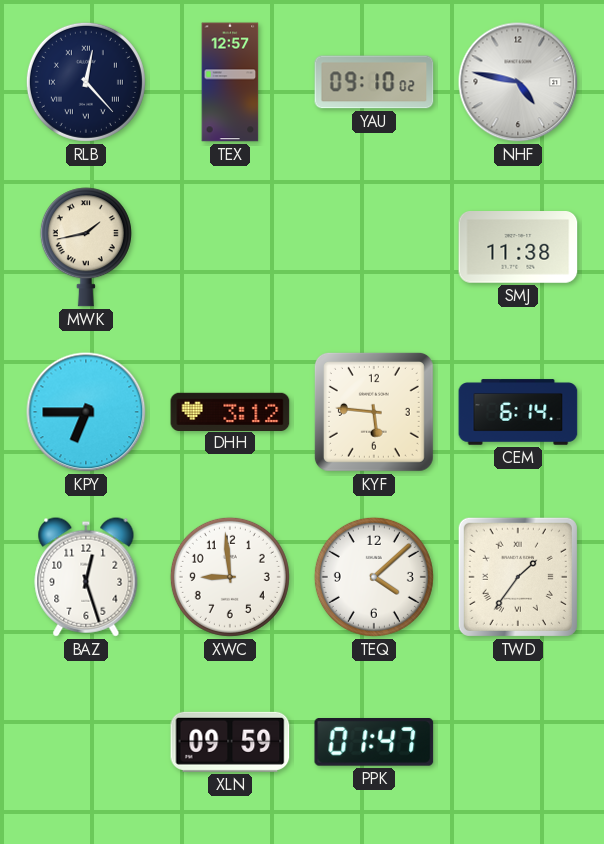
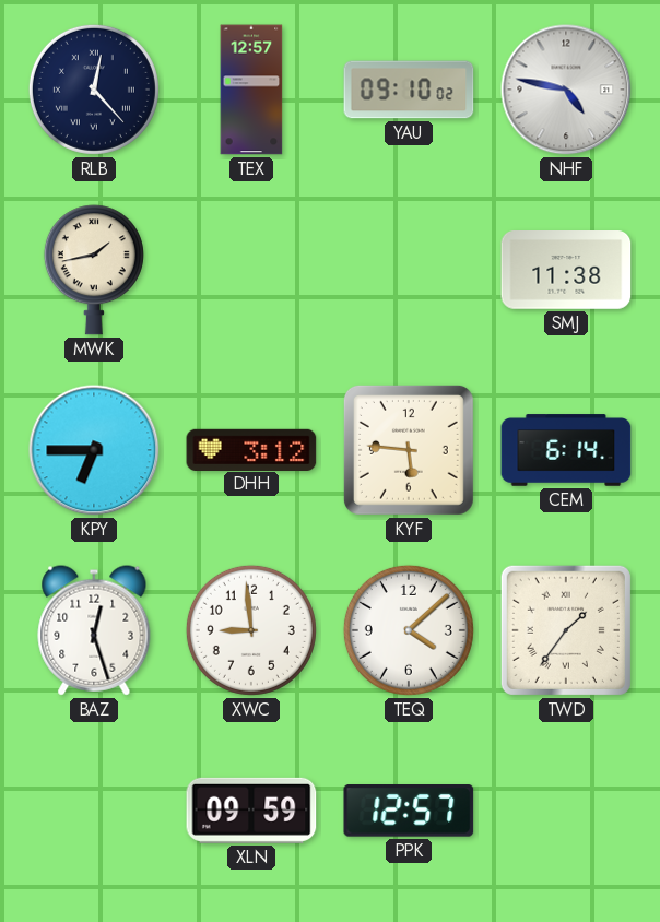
PPK: 01:47 -> 12:57 (409, 812)
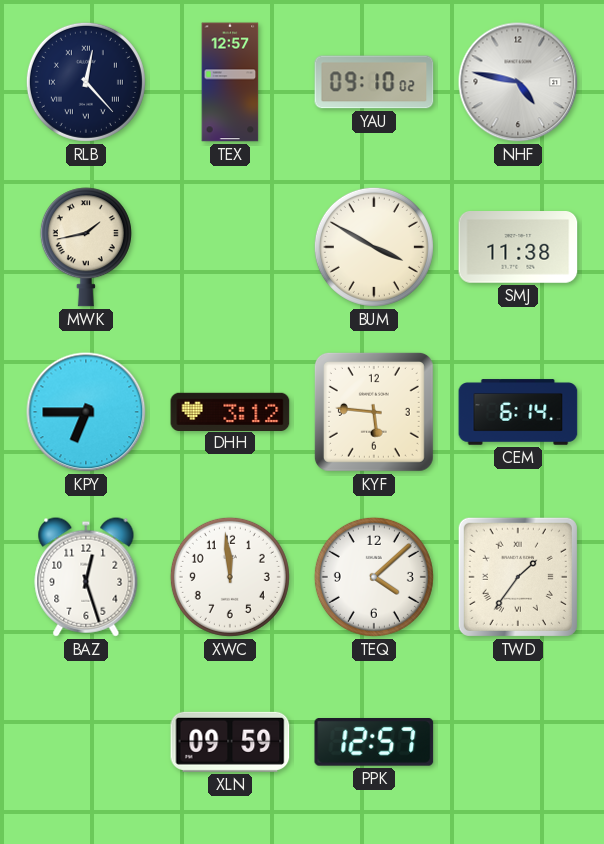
BUM: none -> 3:50 (374, 247)
XWC: 8:59 -> 11:59 (230, 577)
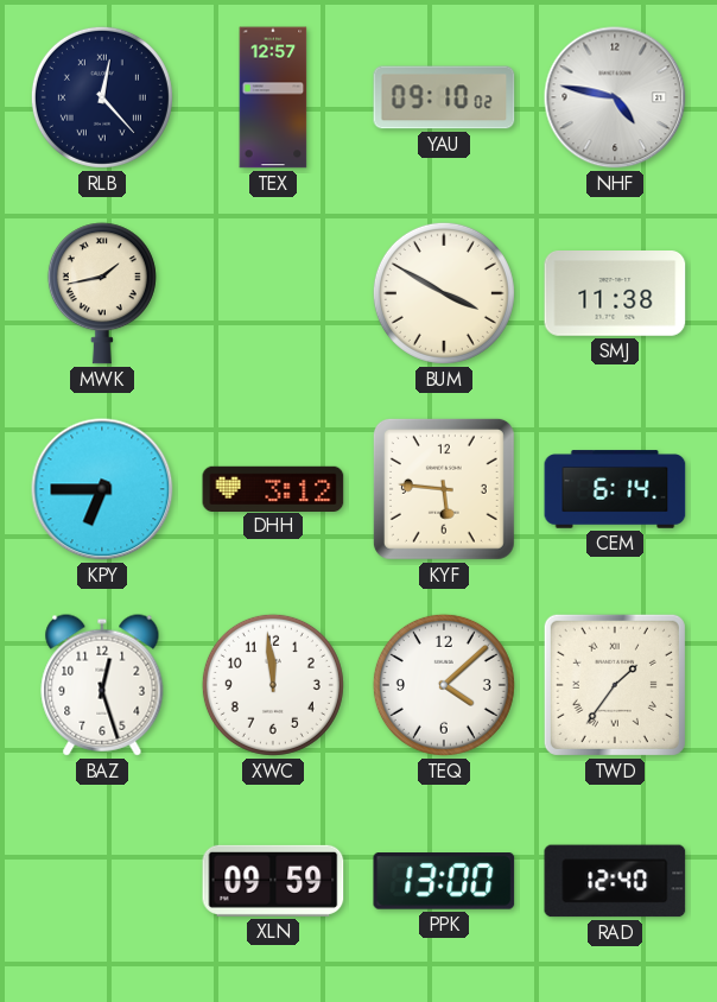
PPK: 12:57 -> 13:00 (444, 882)
RAD: none -> 12:40 (615, 881)
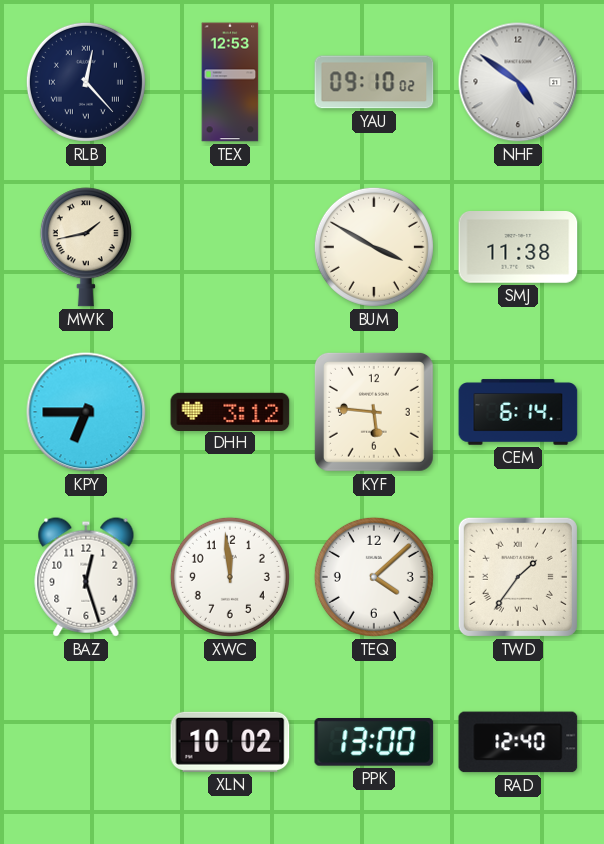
TEX: 12:57 -> 12:53 (230, 82)
NHF: 4:47 -> 4:51 (518, 82)
XLN: 09:59 -> 10:02 (230, 742)
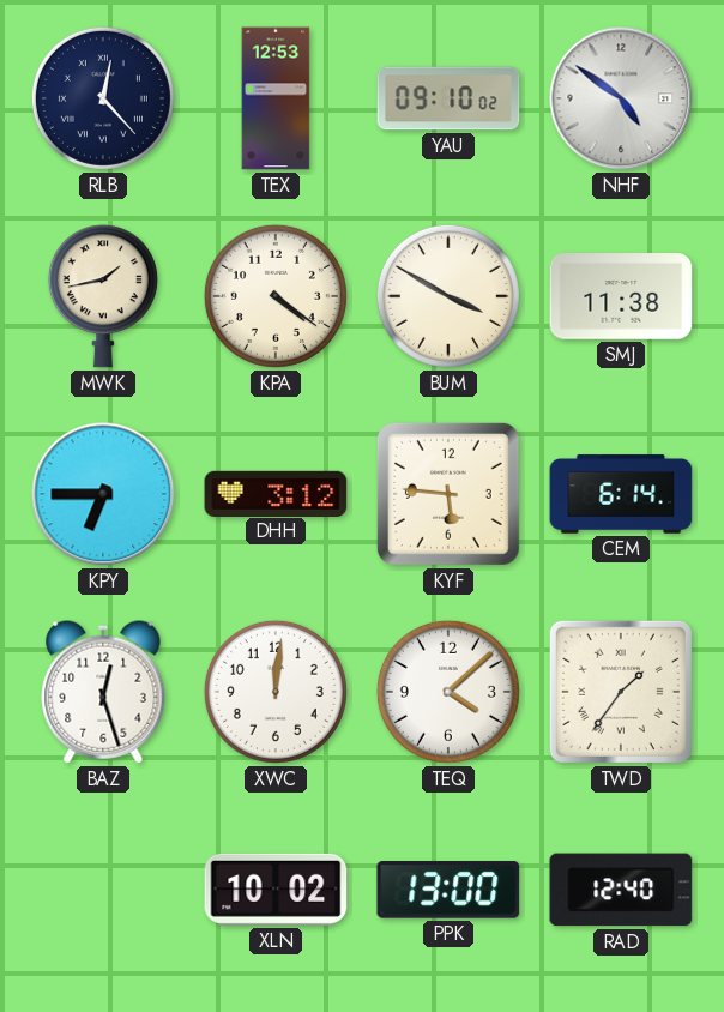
KPA: none -> 4:21 (276, 296)
XWC: 11:59 -> 12:01 (276, 692)
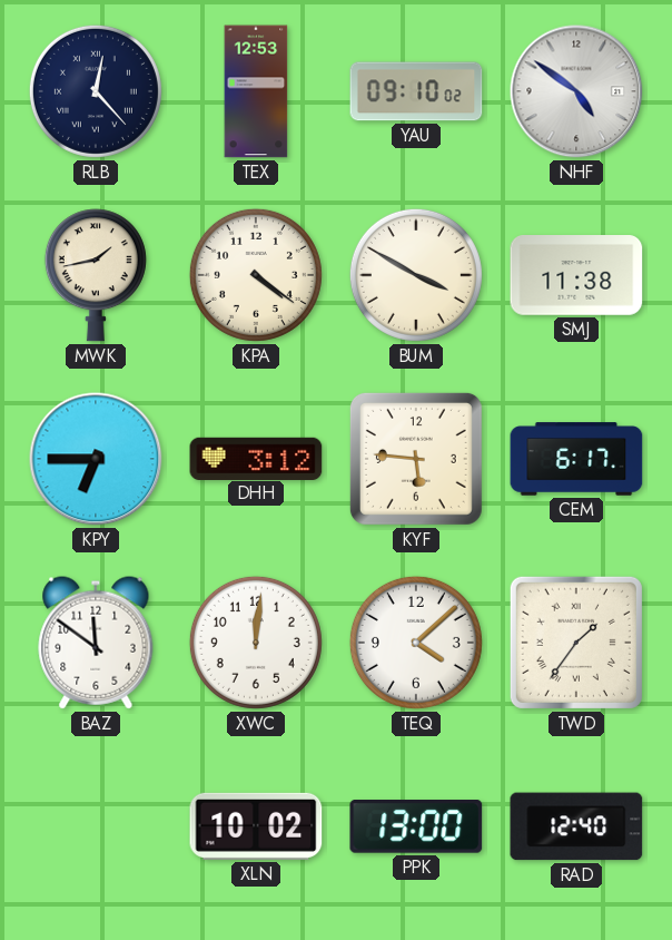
CEM: 6:14 -> 6:17 (576, 459)
BAZ: 12:27 -> 11:51 (96, 643)
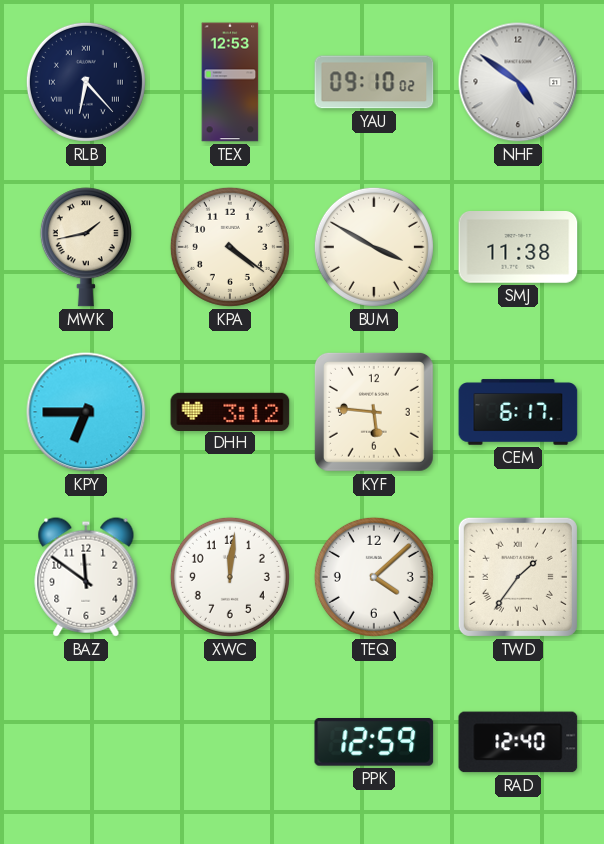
RLB: 12:23 -> 6:23 (86, 82)
XLN: 10:02 -> none (256, 826)
PPK: 13:00 -> 12:59 (374, 743)
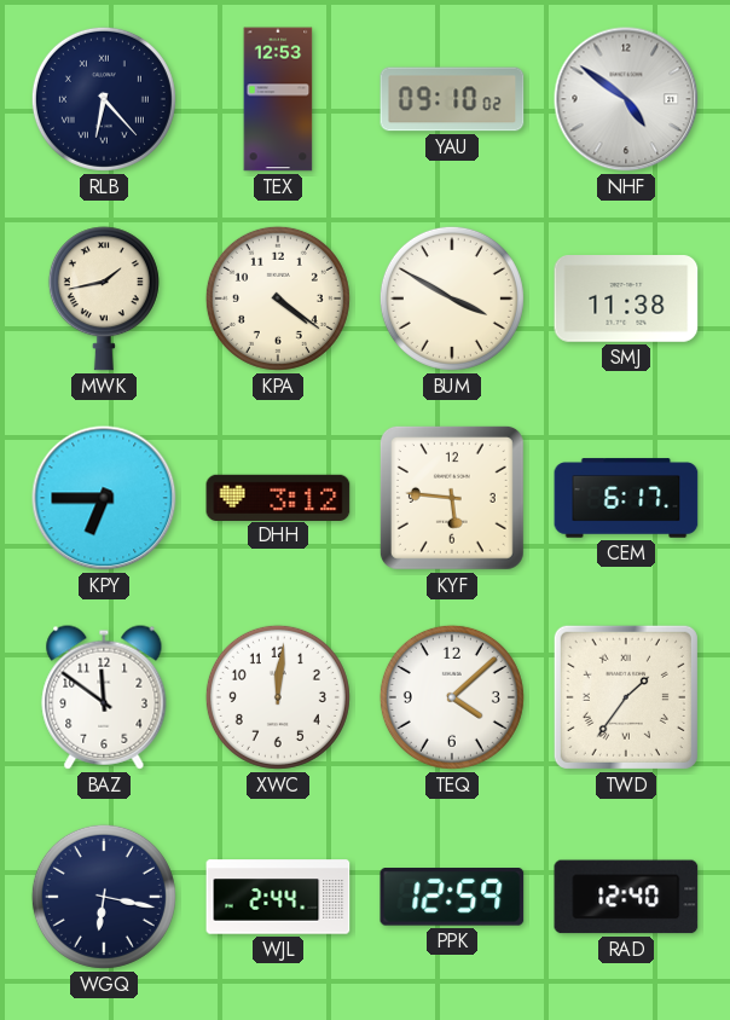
WGQ: none -> 6:17 (104, 897)
WJL: none -> 2:44 (278, 897)
